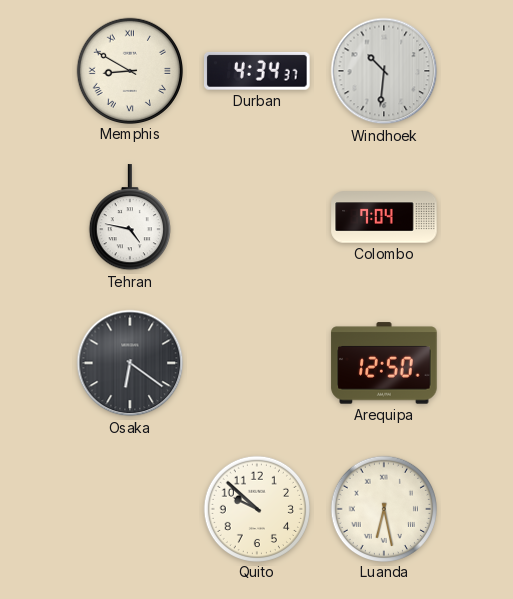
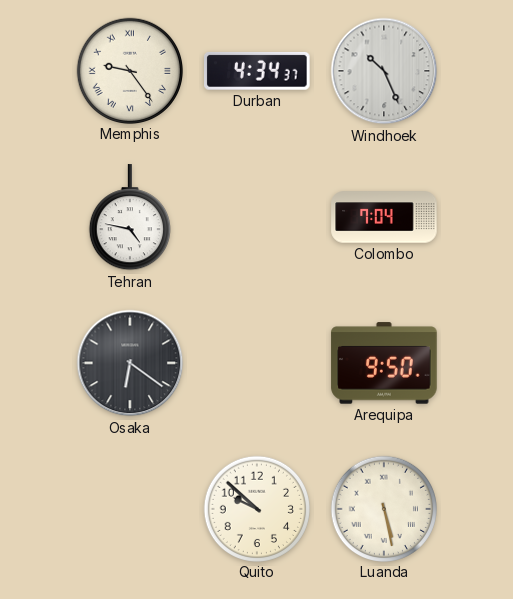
Memphis: 8:50 -> 9:24 (129, 70)
Windhoek: 10:31 -> 10:26 (384, 71)
Arequipa: 12:50 -> 9:50 (384, 363)
Luanda: 6:28 -> 5:28 (383, 508)
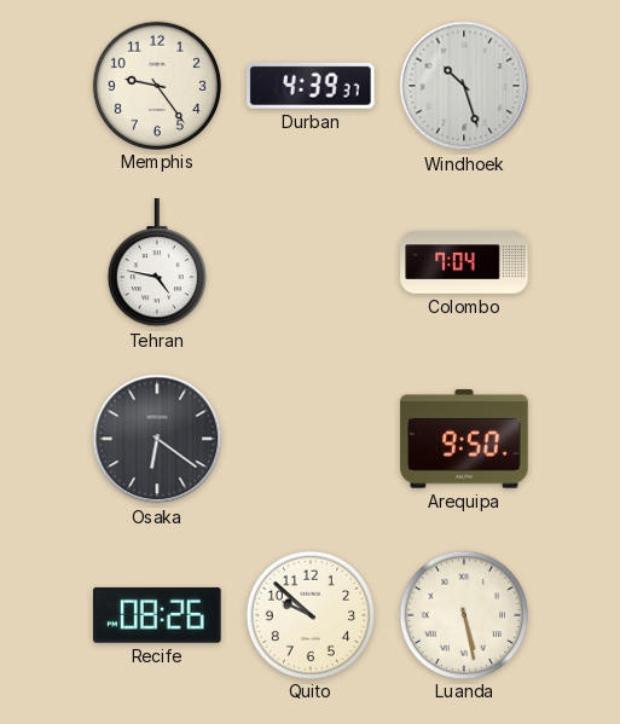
Memphis numerals: Roman -> Arabic (156, 85)
Durban: 4:34 -> 4:39 (311, 86)
Windhoek: 10:26 -> 10:27 (464, 86)
Recife: none -> 08:26 (158, 615)
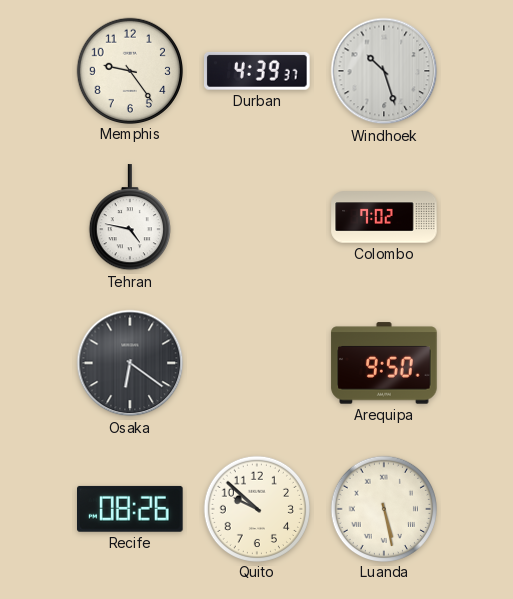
Colombo: 7:04 -> 7:02 (384, 217)
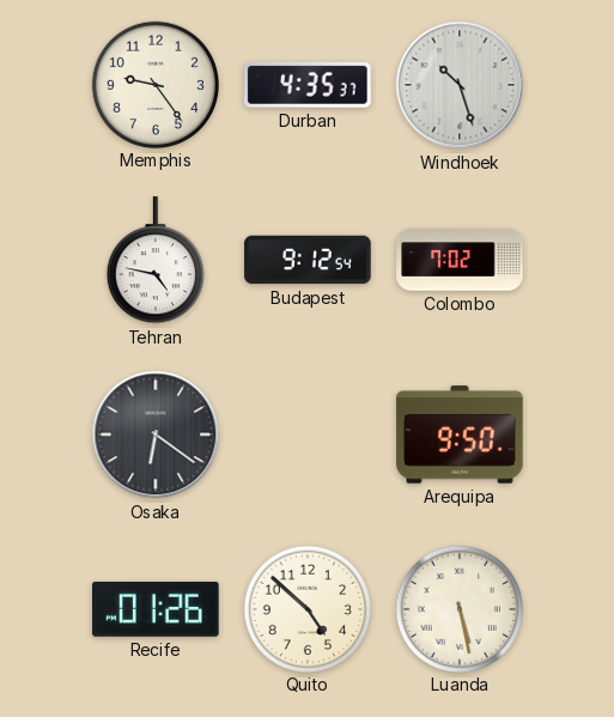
Durban: 4:39 -> 4:35 (308, 85)
Budapest: none -> 9:12 (308, 260)
Recife: 08:26 -> 01:26 (157, 609)
Quito: 9:52 -> 4:52 (306, 608)
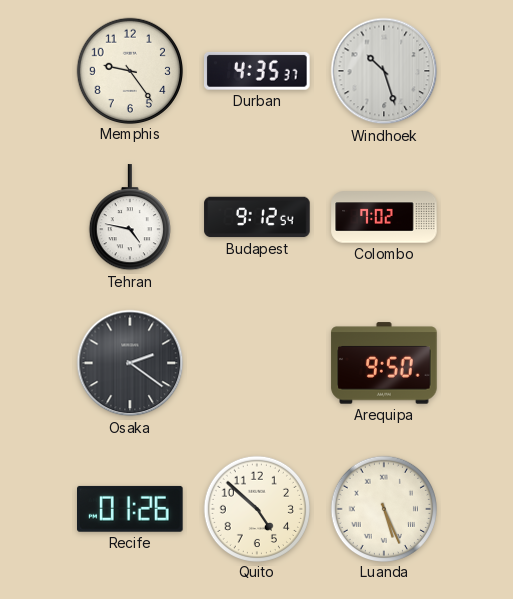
Osaka: 6:21 -> 2:21 (130, 363)
Luanda: 5:28 -> 5:26 (383, 508)
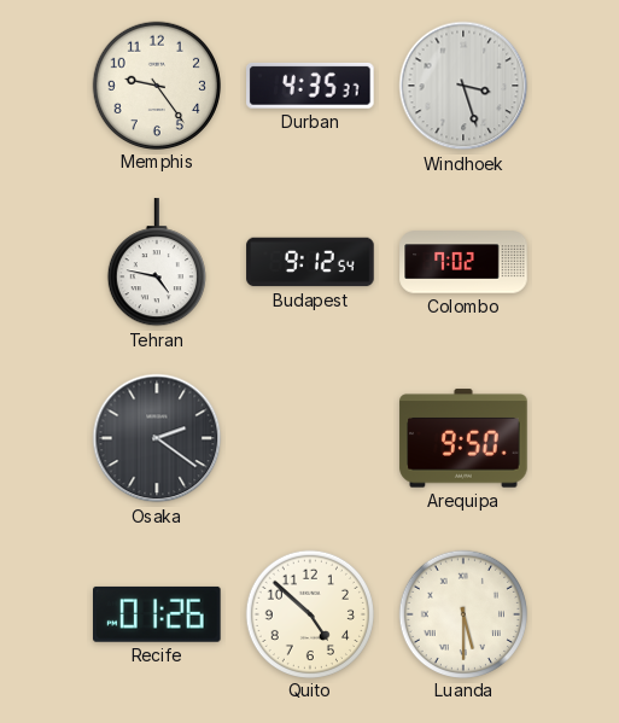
Windhoek: 10:27 -> 3:27 (463, 86)
Luanda: 5:26 -> 5:30 (462, 613)
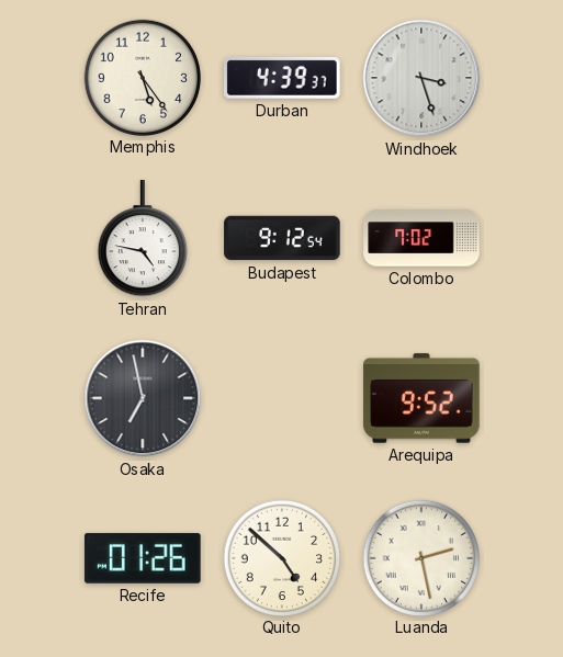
Memphis: 9:24 -> 5:24 (142, 77)
Durban: 4:35 -> 4:39 (282, 78)
Osaka: 2:21 -> 6:58 (143, 398)
Arequipa: 9:50 -> 9:52 (421, 398)
Luanda: 5:30 -> 2:28 (420, 557)
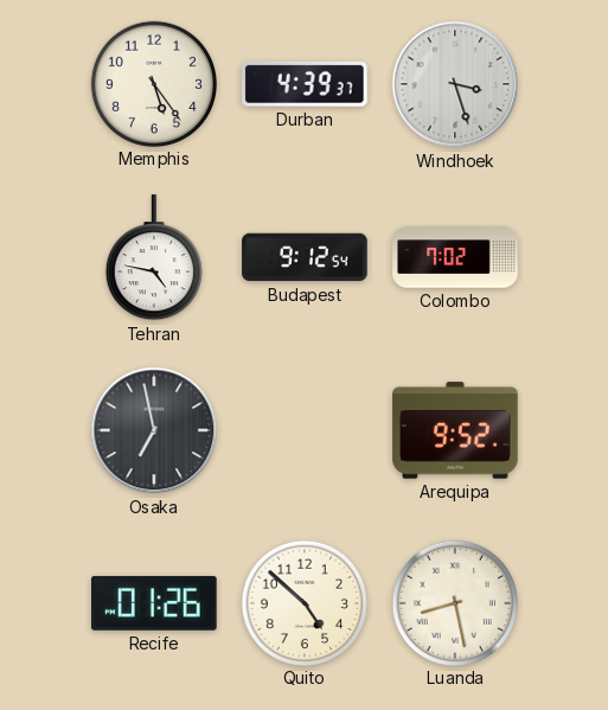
Luanda: 2:28 -> 8:28 (454, 602)
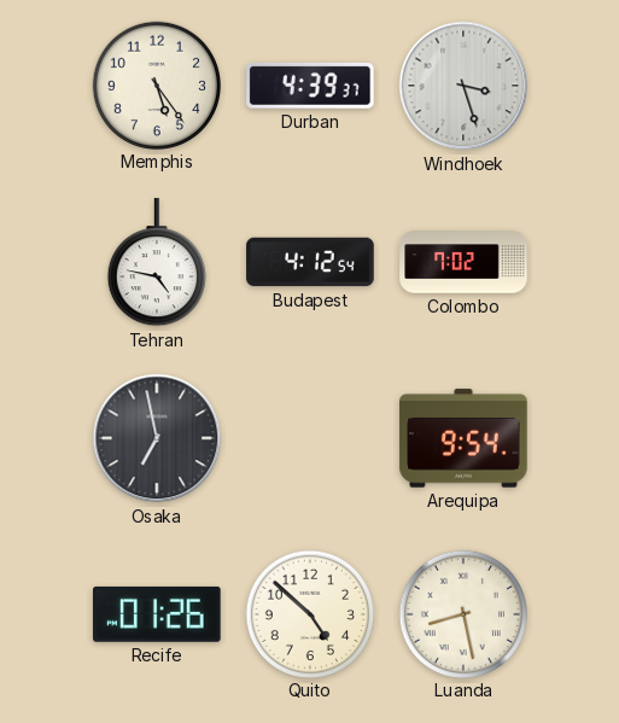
Budapest: 9:12 -> 4:12 (310, 262)
Arequipa: 9:52 -> 9:54 (463, 438)
